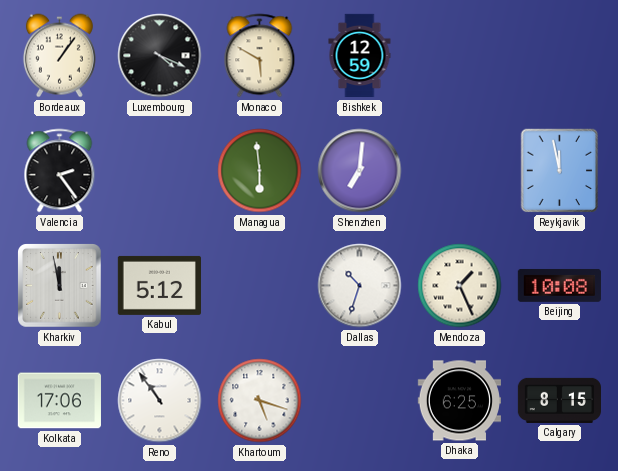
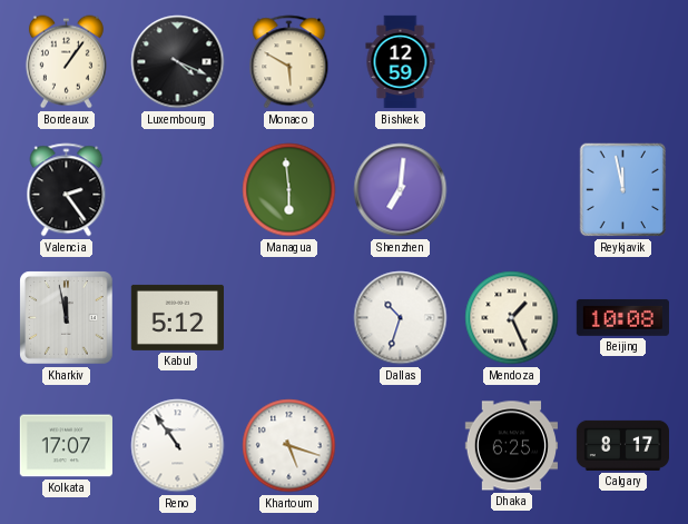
Kolkata: 17:06 -> 17:07 (66, 446)
Calgary: 8:15 -> 8:17 (622, 445)
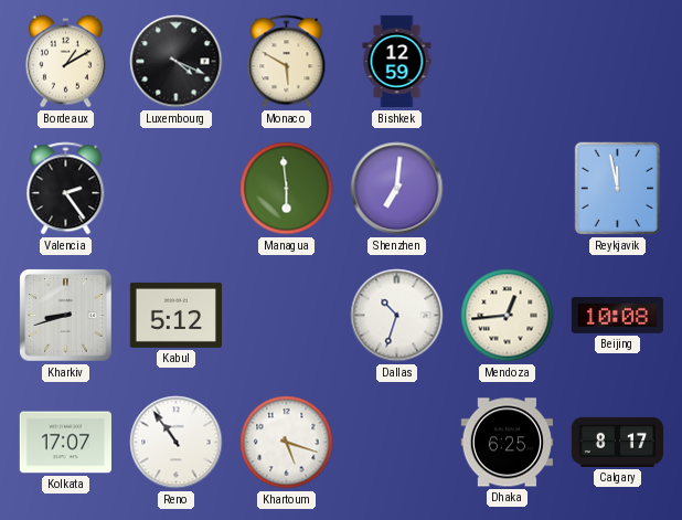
Bordeaux: 1:06 -> 1:10 (65, 62)
Kharkiv: 11:58 -> 8:42 (66, 316)
Mendoza: 1:26 -> 12:44 (508, 316)
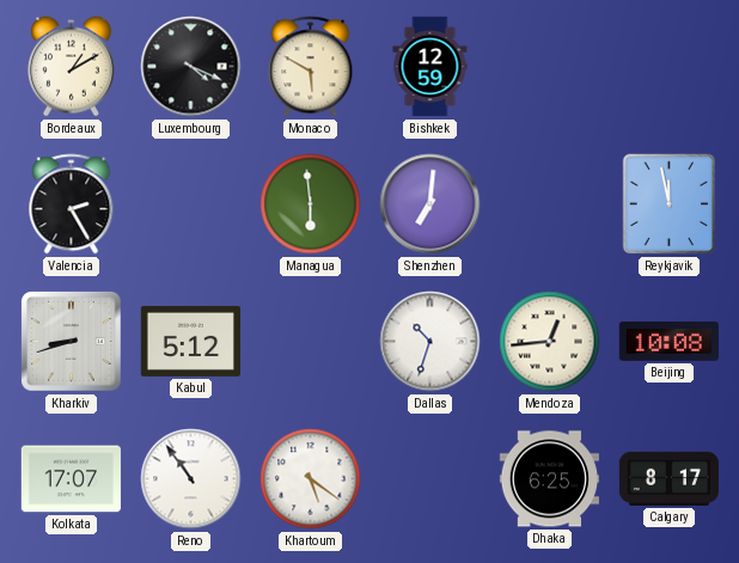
Valencia: 2:24 -> 2:25 (72, 204)
Khartoum: 5:18 -> 5:21 (311, 479)
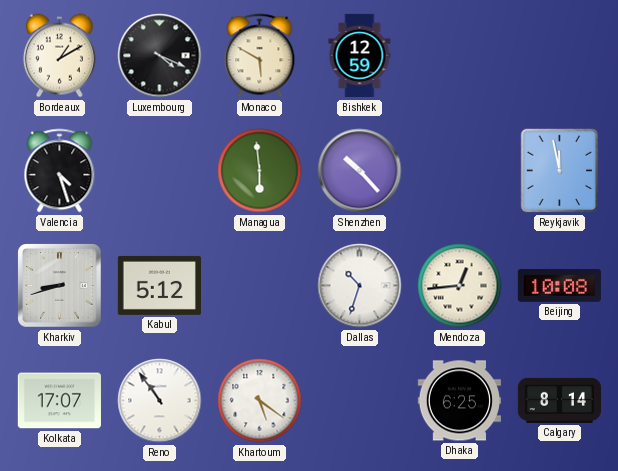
Valencia: 2:25 -> 4:27 (60, 171)
Shenzhen: 7:01 -> 10:23 (360, 171)
Calgary: 8:17 -> 8:14 (559, 400)
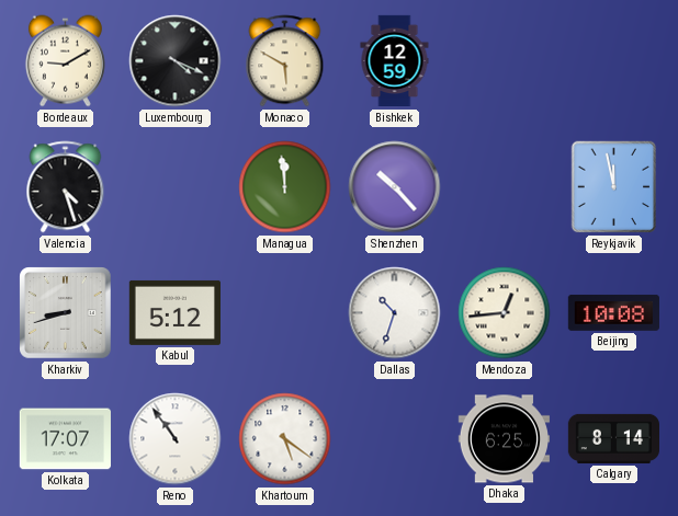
Bordeaux: 1:10 -> 9:10 (65, 61)
Managua: 5:59 -> 11:59 (285, 187)
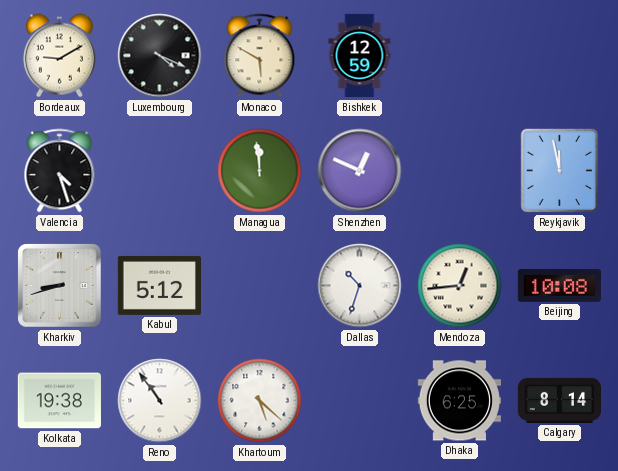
Shenzhen: 10:23 -> 12:49 (360, 171)
Kolkata: 17:07 -> 19:38 (59, 401)
Khartoum: 5:21 -> 5:22 (260, 401)
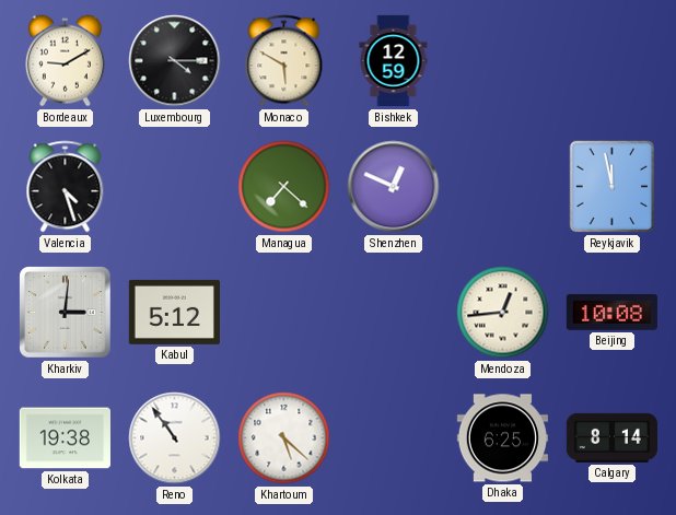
Luxembourg: 4:19 -> 4:15 (175, 61)
Managua: 11:59 -> 7:22 (284, 187)
Kharkiv: 8:42 -> 3:01 (66, 313)
Dallas: 10:33 -> none (360, 286)
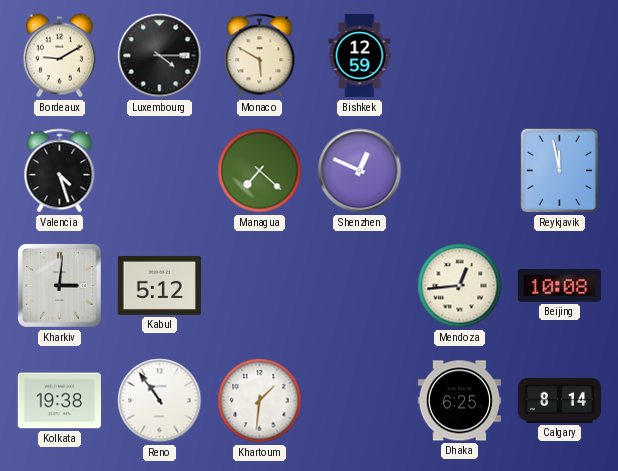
Khartoum: 5:22 -> 1:31 (260, 401)
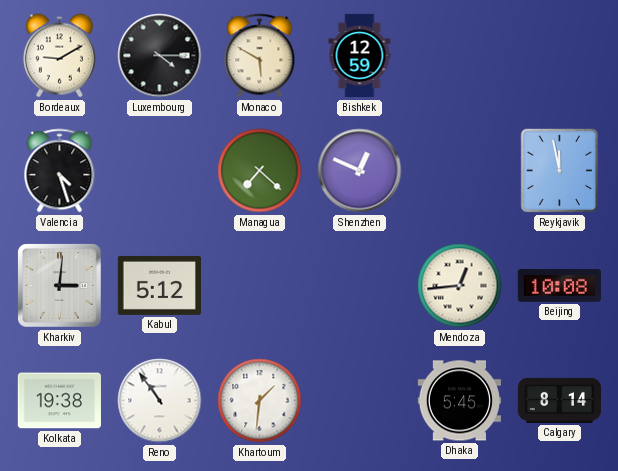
Dhaka: 6:25 -> 5:45 (459, 401)
